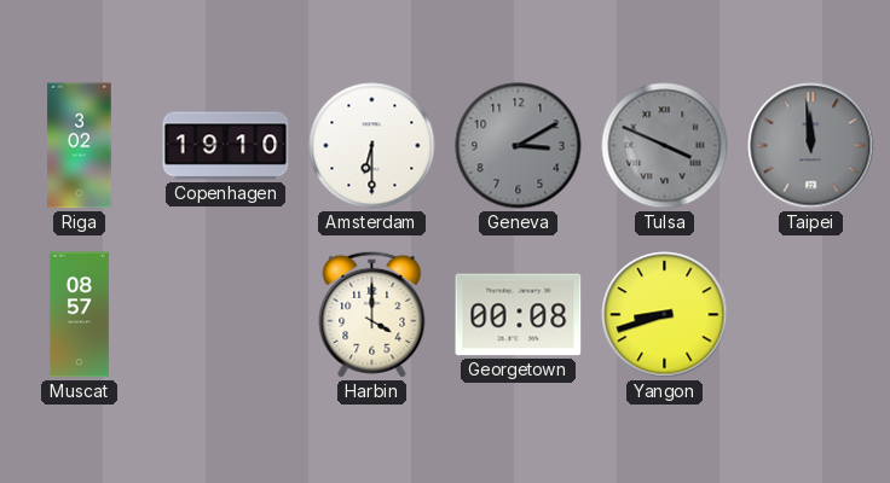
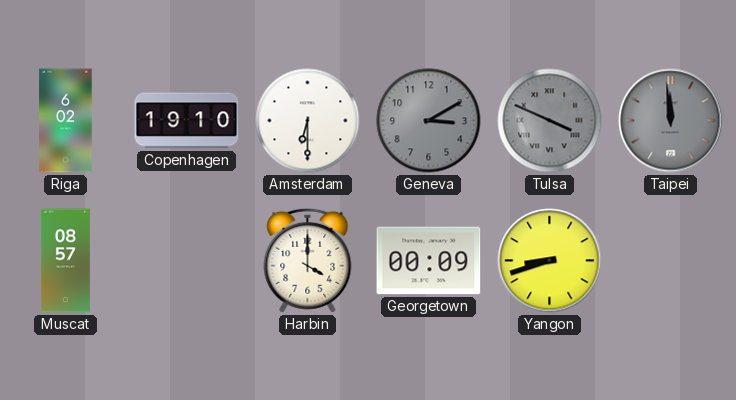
Riga: 3:02 -> 6:02 (66, 121)
Georgetown: 00:08 -> 00:09 (429, 261)
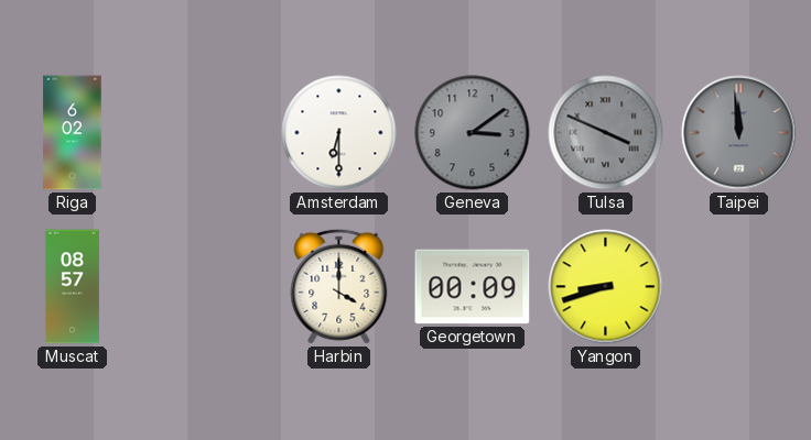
Copenhagen: 19:10 -> none (187, 121)
Geneva: 3:10 -> 3:09 (473, 133)
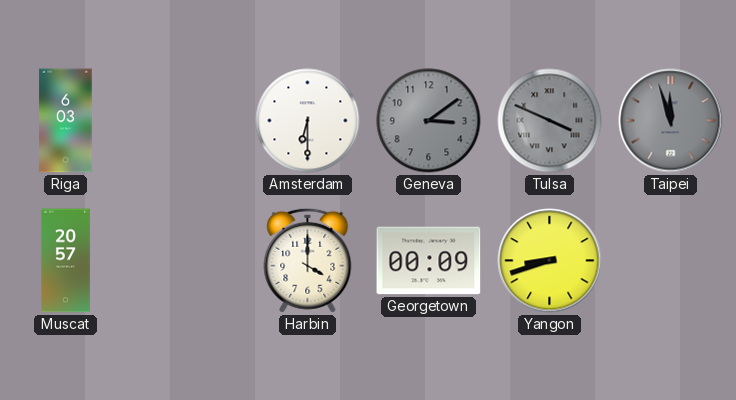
Riga: 6:02 -> 6:03 (66, 121)
Taipei: 11:59 -> 11:57 (671, 121)
Muscat: 08:57 -> 20:57 (65, 261)
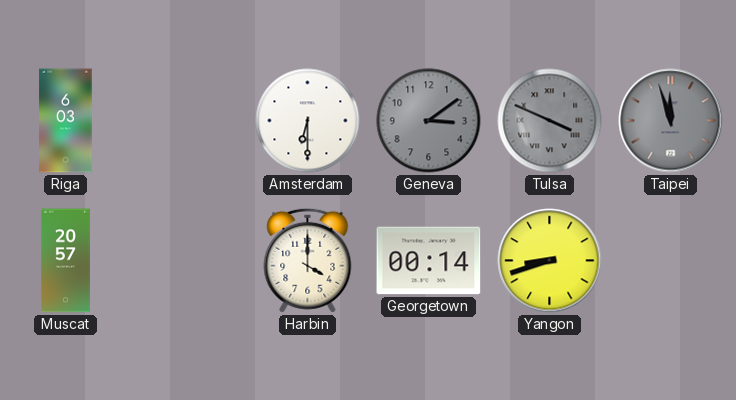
Georgetown: 00:09 -> 00:14 (429, 261)
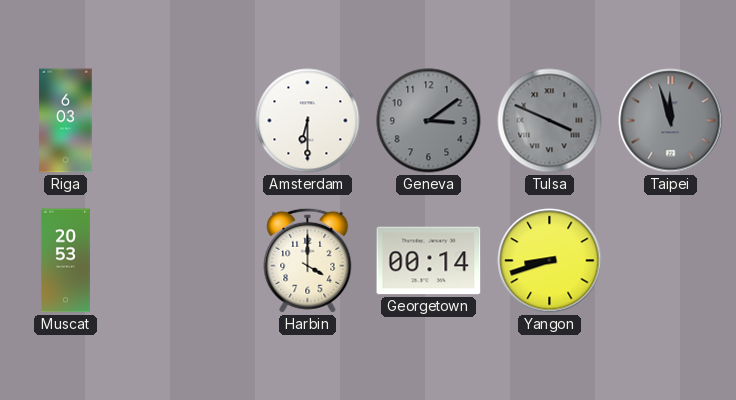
Muscat: 20:57 -> 20:53 (65, 261)
